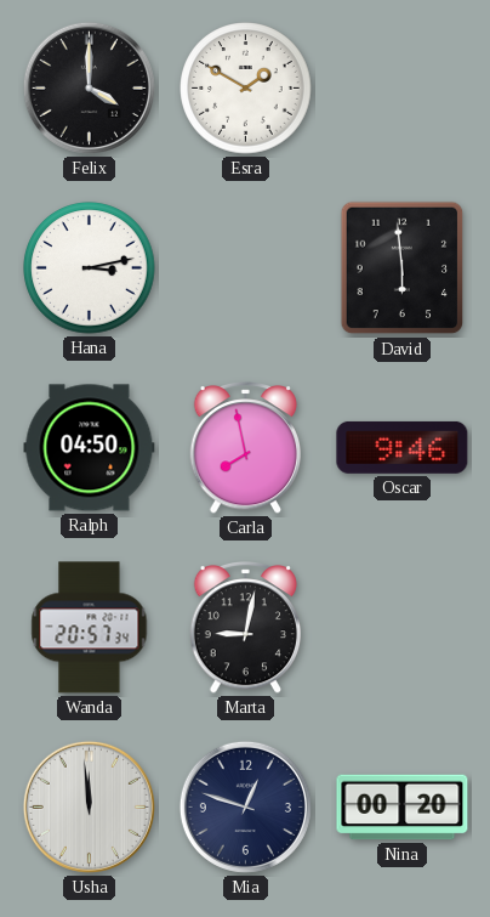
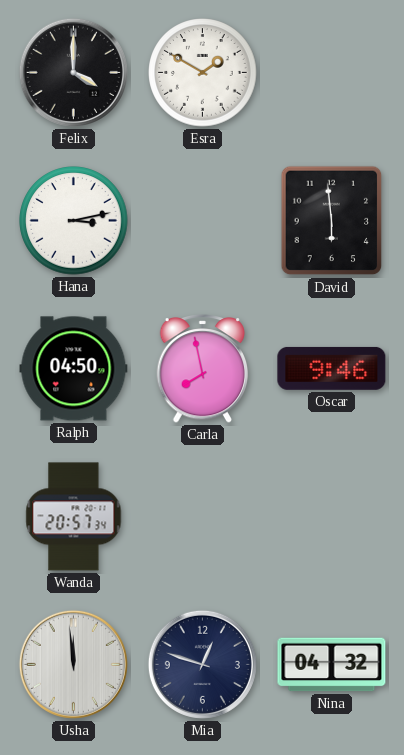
Marta: 9:02 -> none (246, 628)
Nina: 00:20 -> 04:32 (332, 665)
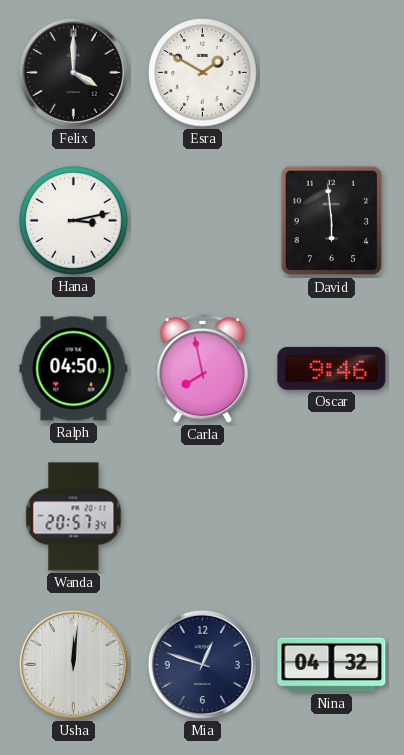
Usha: 11:59 -> 12:01 (73, 664)
